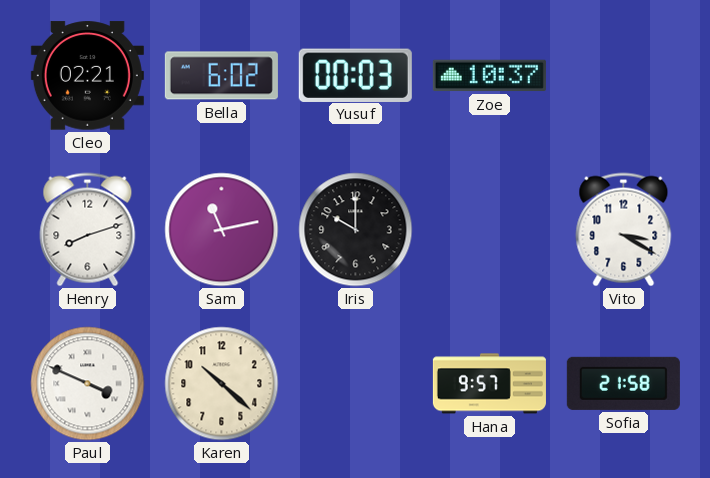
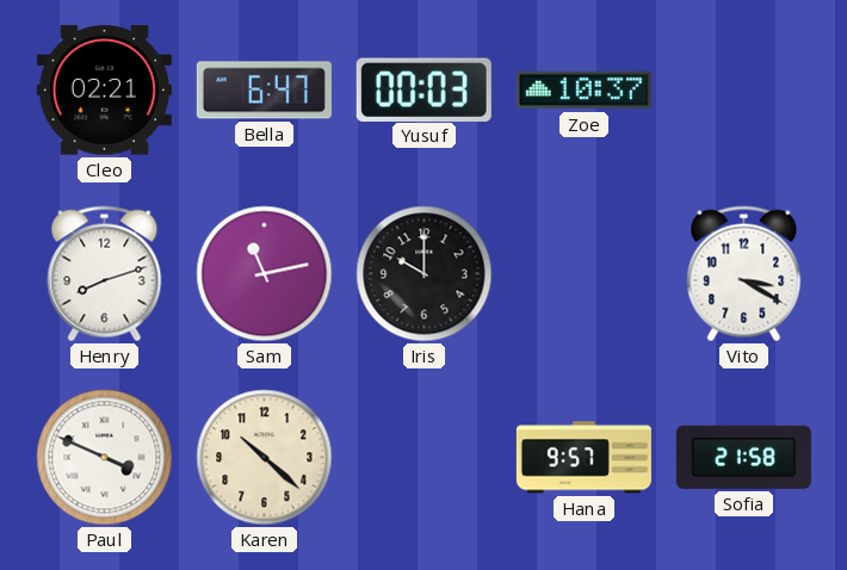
Bella: 6:02 -> 6:47 (264, 91)
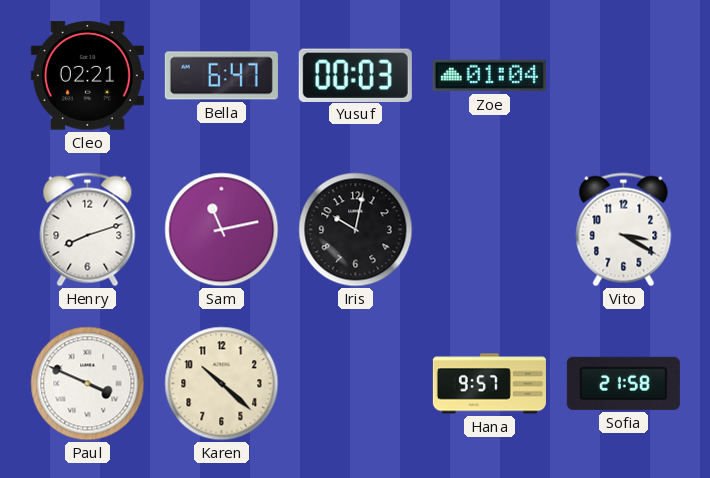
Zoe: 10:37 -> 01:04 (489, 76)
Iris: 10:00 -> 10:02 (356, 230)
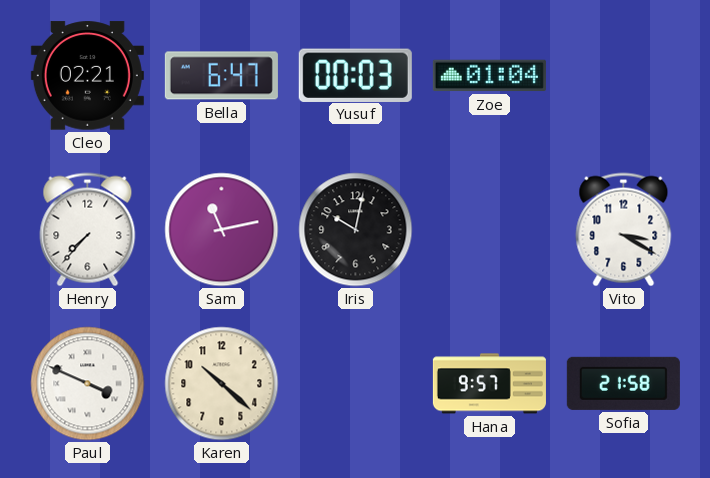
Henry: 8:12 -> 7:37 (88, 230)
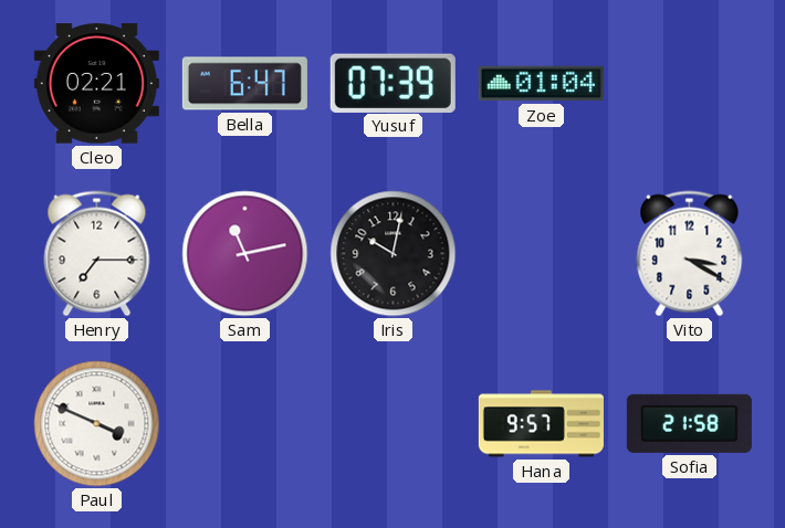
Yusuf: 00:03 -> 07:39 (393, 83)
Henry: 7:37 -> 7:15 (97, 254)
Karen: 10:22 -> none (222, 384)
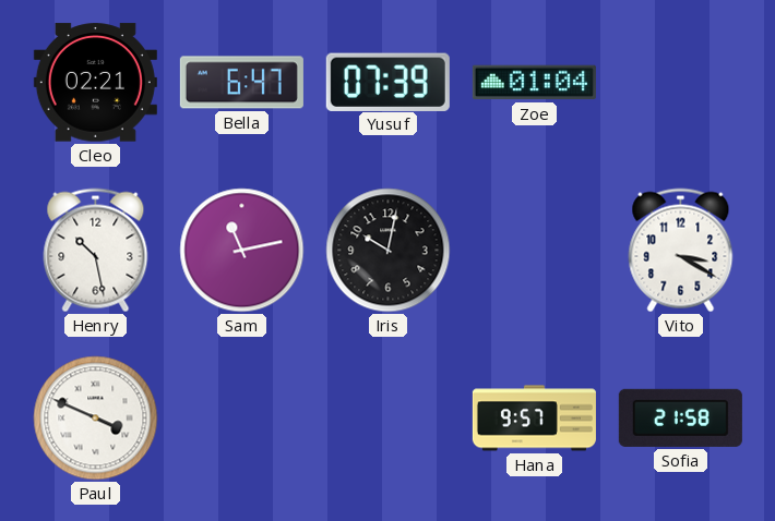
Henry: 7:15 -> 10:28 (96, 251)
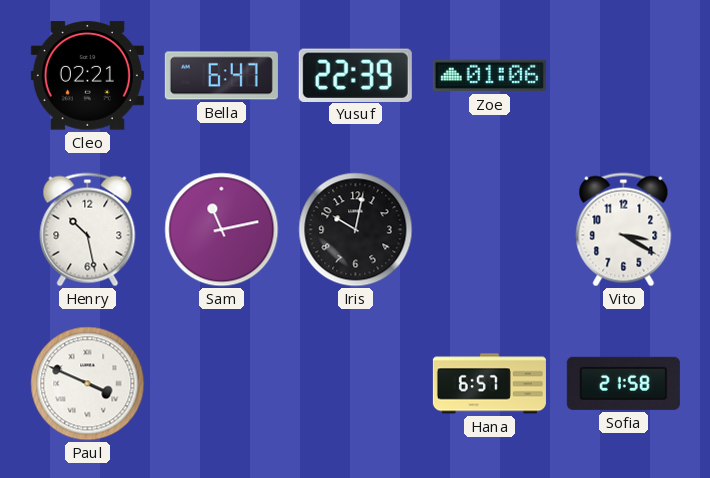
Yusuf: 07:39 -> 22:39 (355, 75)
Zoe: 01:04 -> 01:06 (489, 76)
Hana: 9:57 -> 6:57 (489, 384)
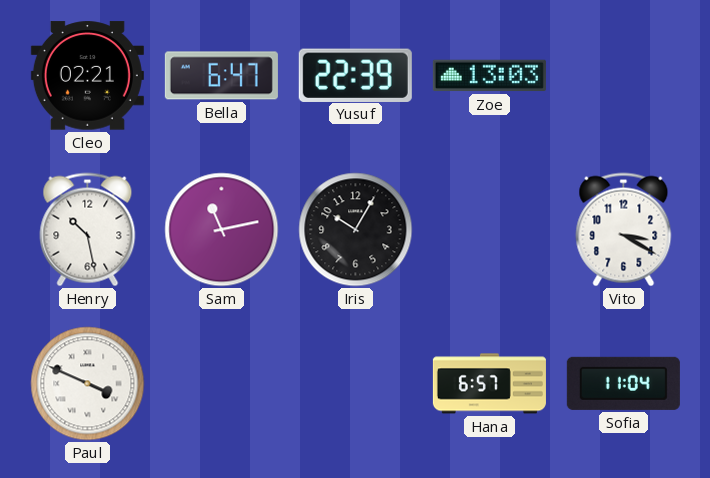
Zoe: 01:06 -> 13:03 (489, 76)
Iris: 10:02 -> 10:05 (356, 230)
Sofia: 21:58 -> 11:04 (623, 383)
